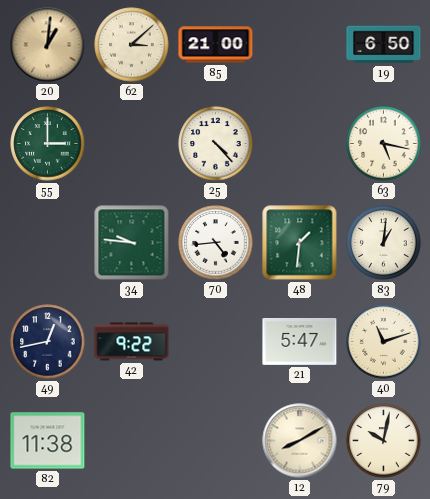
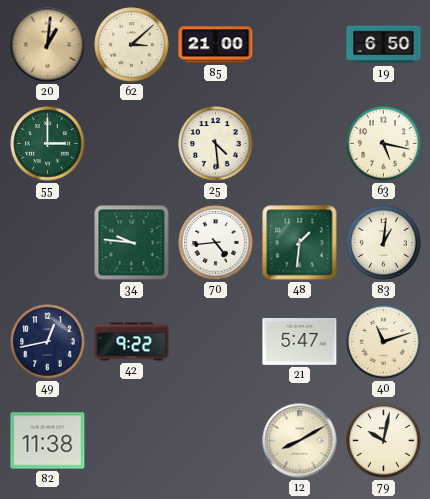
25: 4:23 -> 4:29 (216, 144)
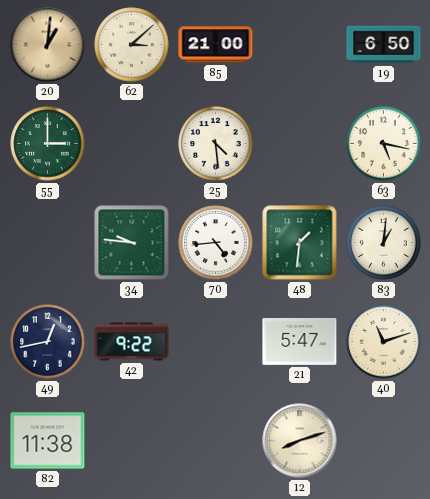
12: 8:10 -> 8:12 (300, 441)
79: 10:02 -> none (384, 441)
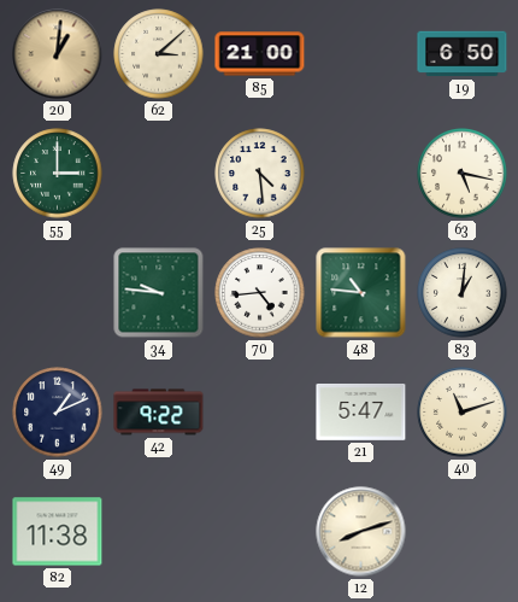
48: 1:31 -> 10:46 (361, 293)
49: 12:43 -> 1:11 (58, 413)
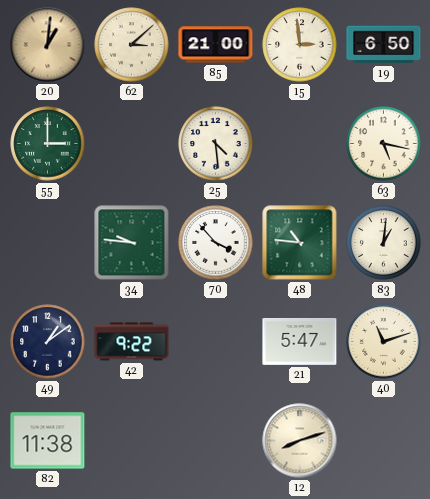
15: none -> 2:59 (300, 45)
70: 4:44 -> 3:53 (216, 243)
49: 1:11 -> 1:09 (48, 342)
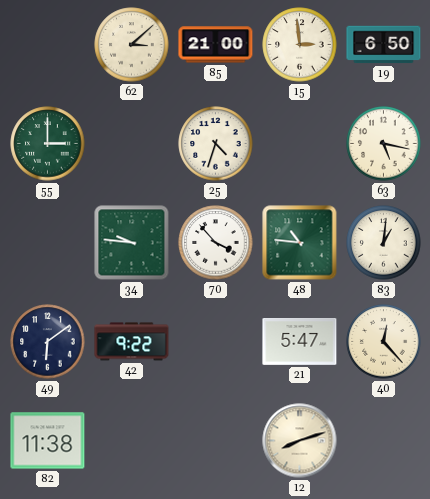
20: 1:01 -> none (48, 45)
25: 4:29 -> 4:33 (216, 144)
49: 1:09 -> 6:09 (48, 342)
40: 11:12 -> 12:23 (384, 342)
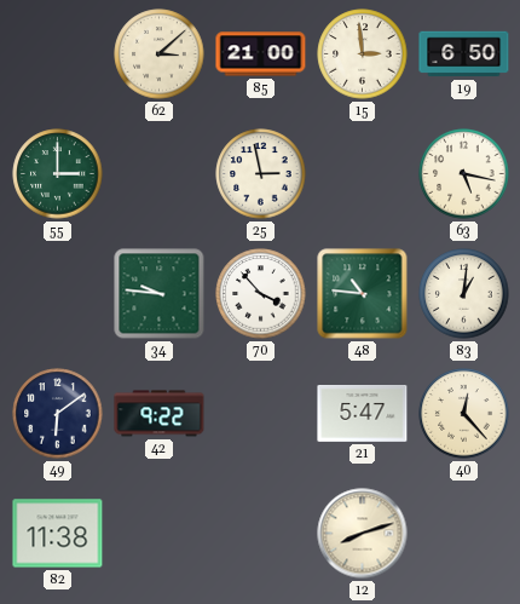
25: 4:33 -> 2:58 (261, 174)
